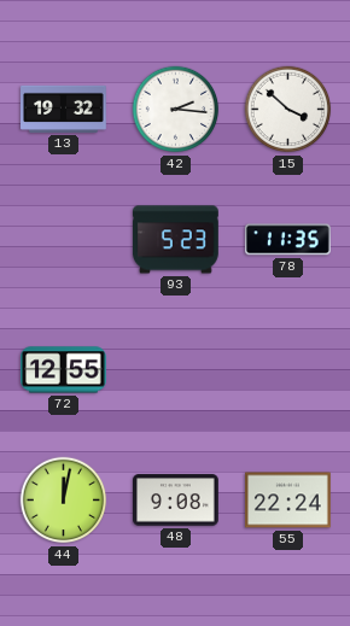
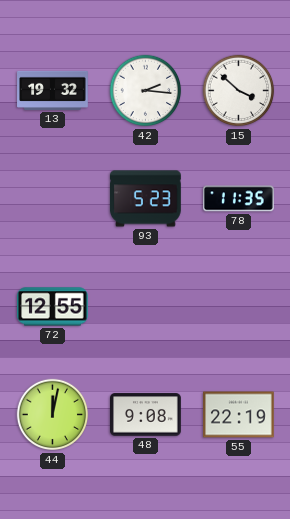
55: 22:24 -> 22:19 (239, 415)
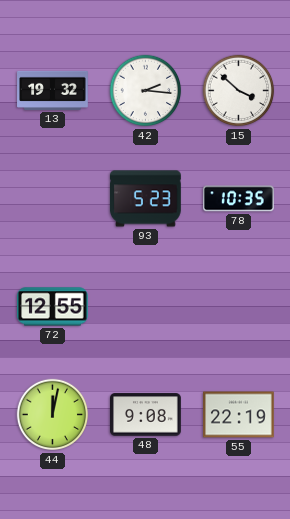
78: 11:35 -> 10:35 (239, 199)
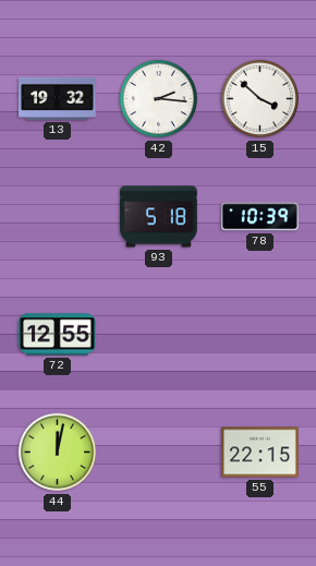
93: 5:23 -> 5:18 (158, 217)
78: 10:35 -> 10:39 (260, 217)
48: 9:08 -> none (146, 415)
55: 22:19 -> 22:15 (260, 453)
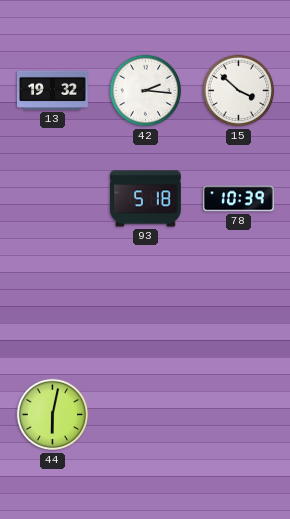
72: 12:55 -> none (58, 335)
44: 12:02 -> 6:02 (53, 415)
55: 22:15 -> none (260, 453)
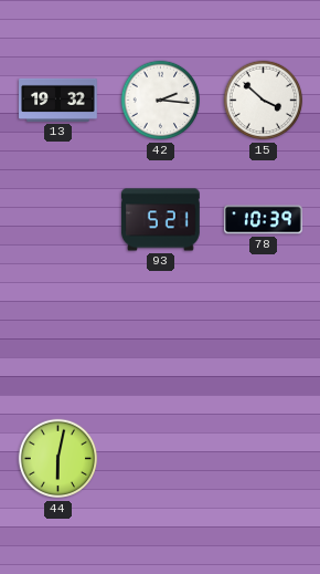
93: 5:18 -> 5:21 (160, 220)
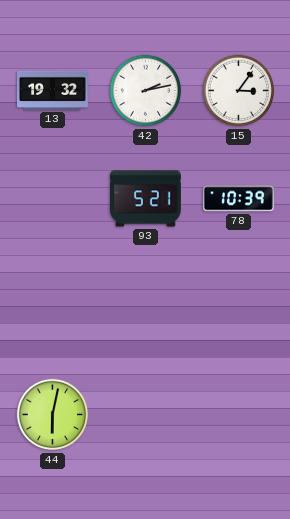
42: 2:16 -> 2:13 (146, 91)
15: 3:52 -> 3:06 (239, 91)
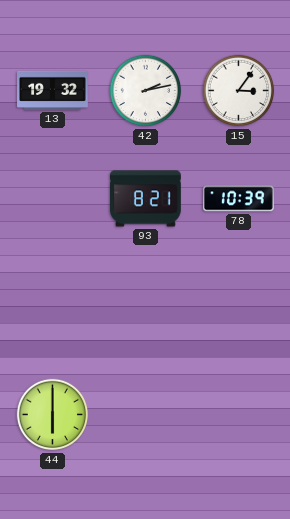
93: 5:21 -> 8:21 (145, 199)
44: 6:02 -> 6:00 (53, 415)
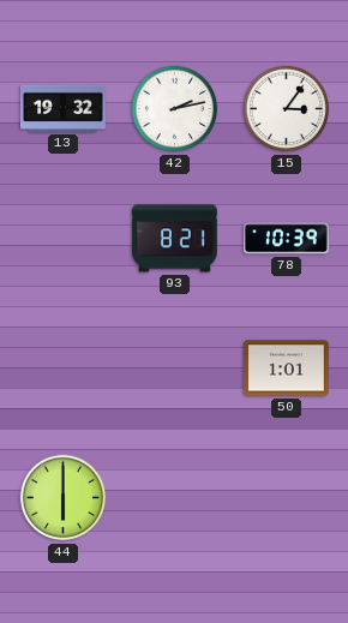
50: none -> 1:01 (287, 369)
